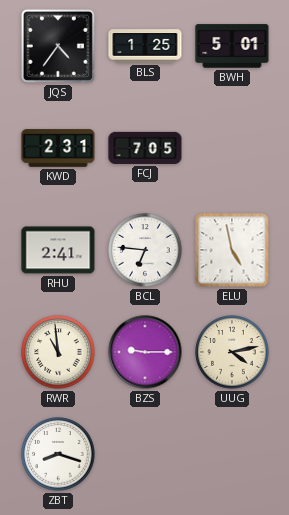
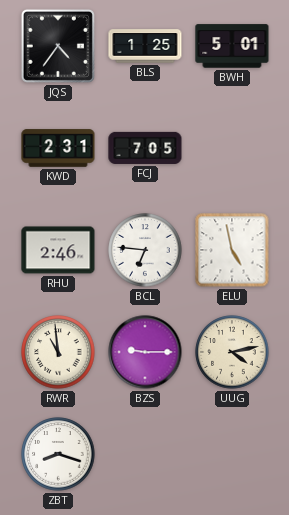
RHU: 2:41 -> 2:46 (58, 250)
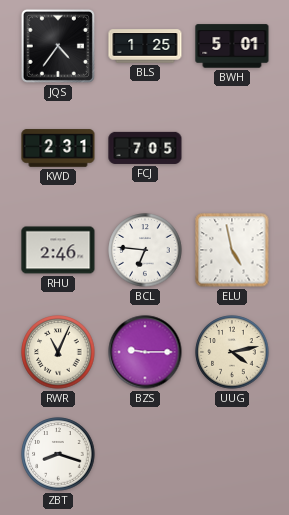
RWR: 10:59 -> 11:04 (58, 352)
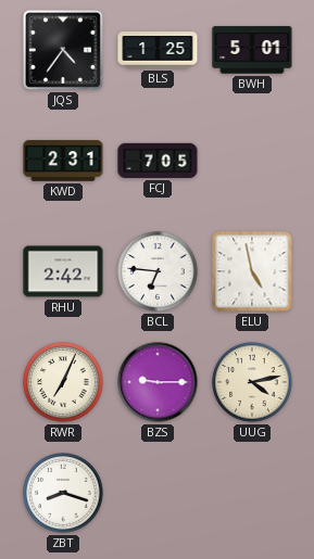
RHU: 2:46 -> 2:42 (63, 271)
RWR: 11:04 -> 7:04 (63, 382)
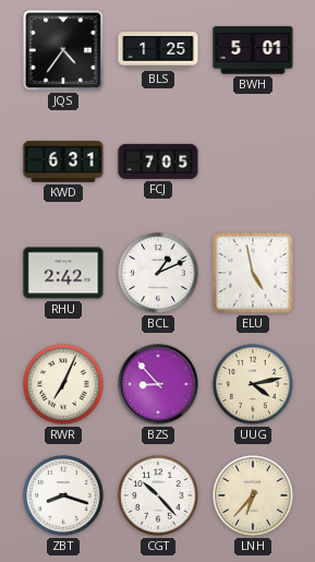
KWD: 2:31 -> 6:31 (63, 162)
BCL: 6:46 -> 1:11 (158, 273)
BZS: 9:15 -> 8:53 (158, 384)
CGT: none -> 10:23 (158, 495)
LNH: none -> 6:37 (253, 495)
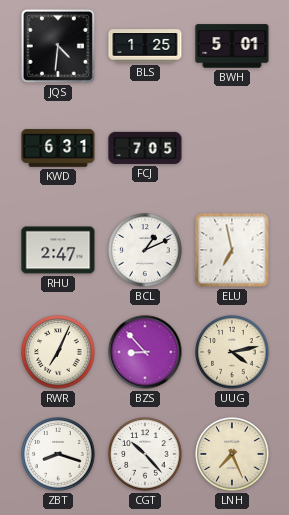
JQS: 4:36 -> 4:31 (58, 46)
RHU: 2:42 -> 2:47 (58, 250)
ELU: 4:58 -> 6:58 (232, 250)
LNH: 6:37 -> 7:26 (232, 454)
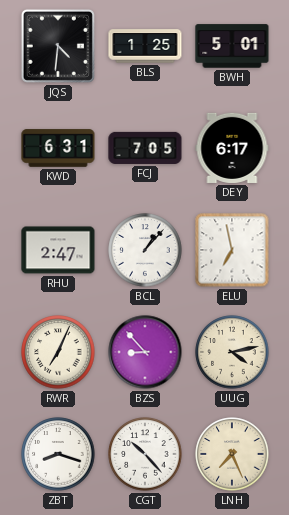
DEY: none -> 6:17 (232, 148)
BCL: 1:11 -> 1:07 (145, 250)
